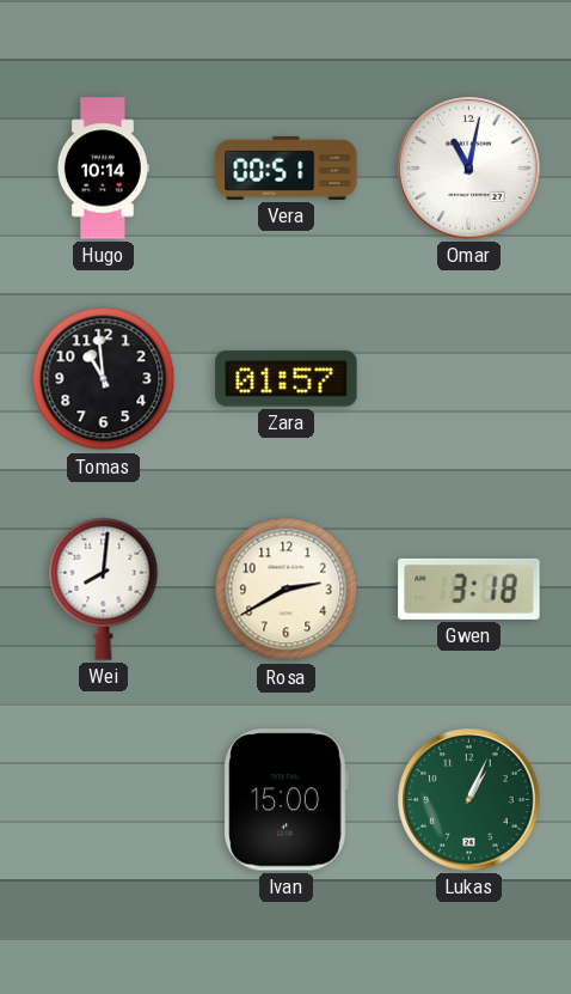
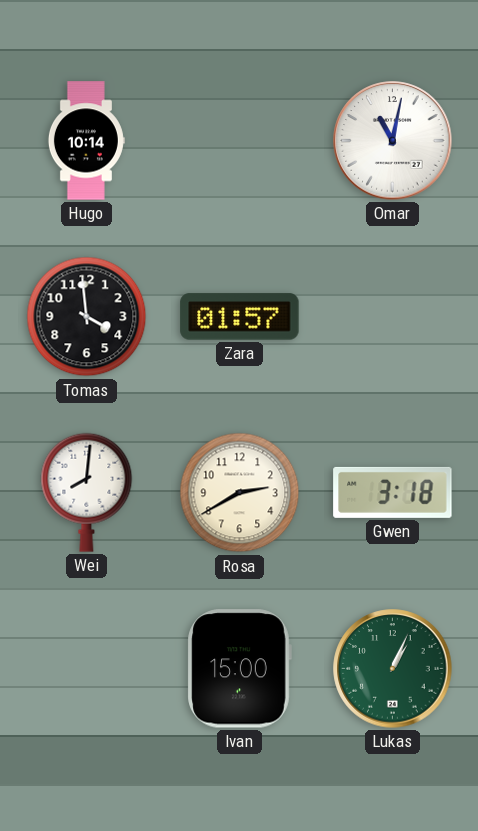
Vera: 00:51 -> none (287, 167)
Tomas: 10:59 -> 3:59 (87, 317)
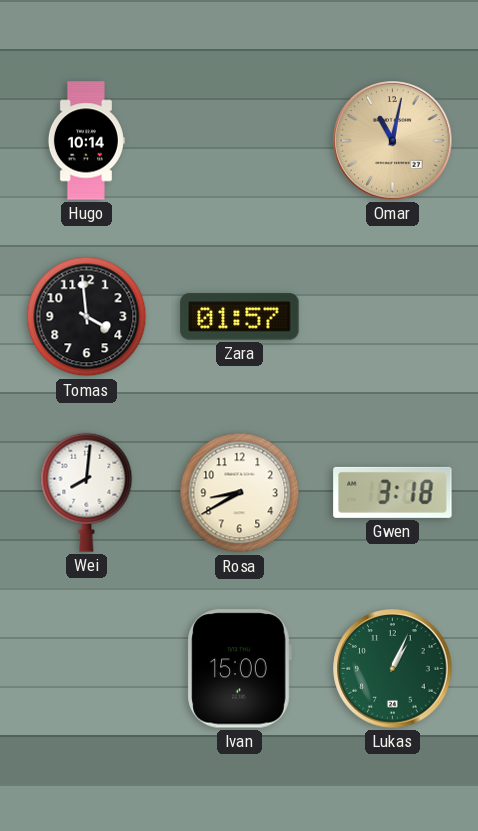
Omar dial: white -> champagne (393, 141)
Rosa: 2:40 -> 8:40 (240, 493)
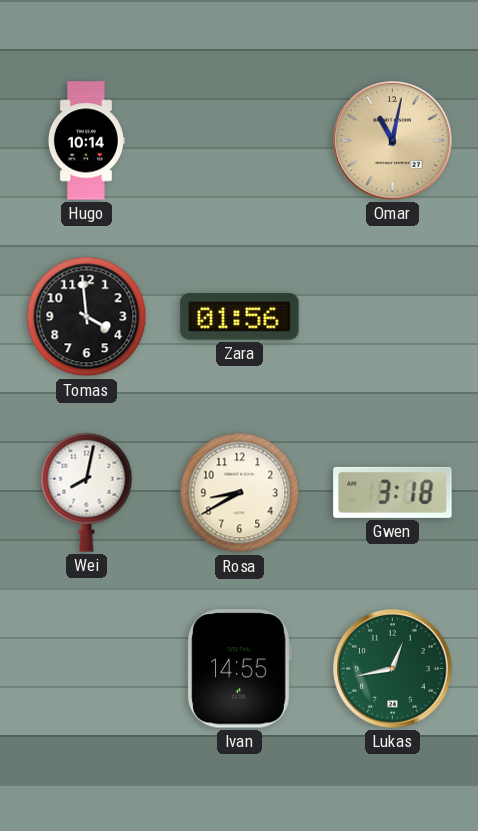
Zara: 01:57 -> 01:56 (240, 317)
Wei: 8:01 -> 8:02 (87, 492)
Ivan: 15:00 -> 14:55 (239, 669)
Lukas: 1:04 -> 12:43 (393, 669)
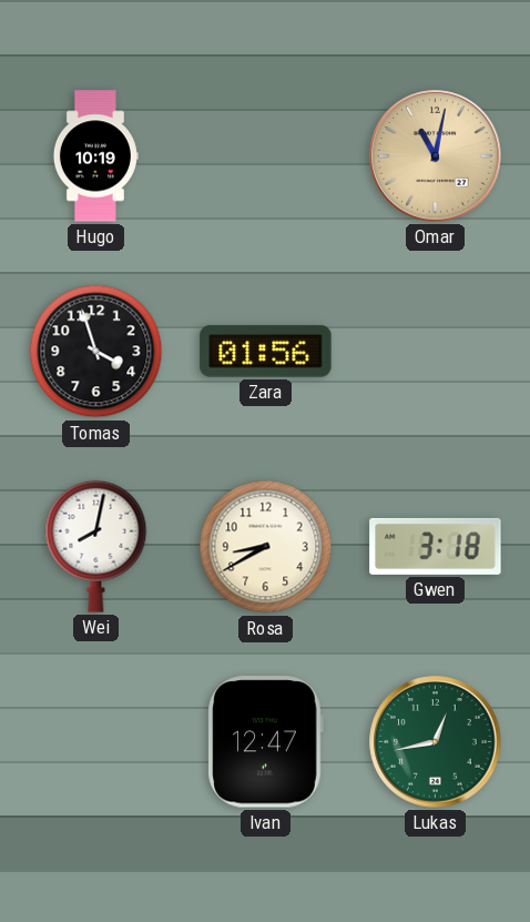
Hugo: 10:14 -> 10:19 (95, 156)
Tomas: 3:59 -> 3:57 (96, 352)
Ivan: 14:55 -> 12:47 (265, 742)
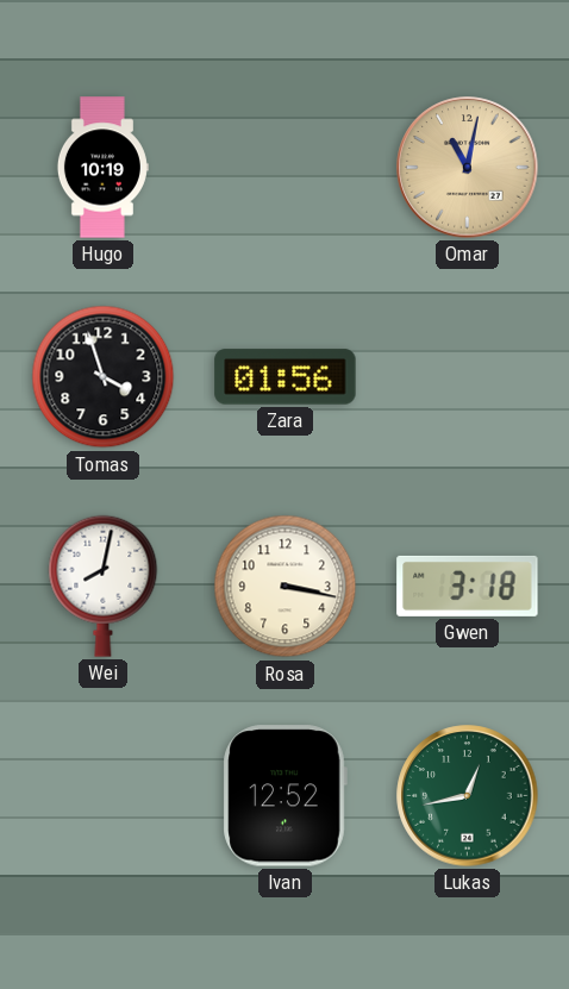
Rosa: 8:40 -> 3:17 (286, 587)
Ivan: 12:47 -> 12:52 (284, 796)
